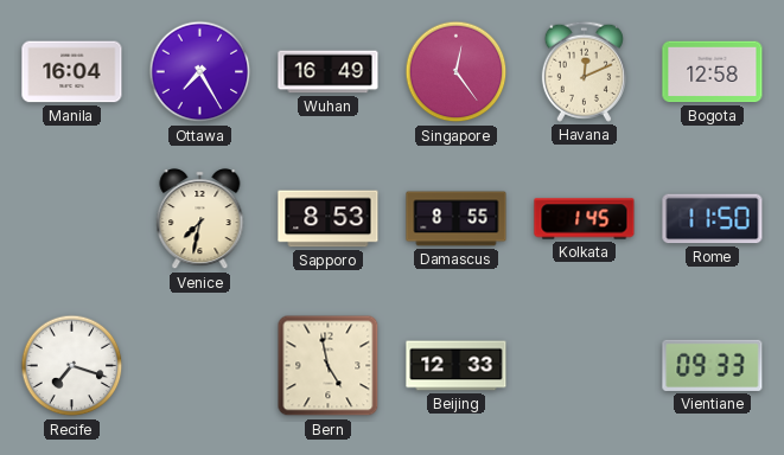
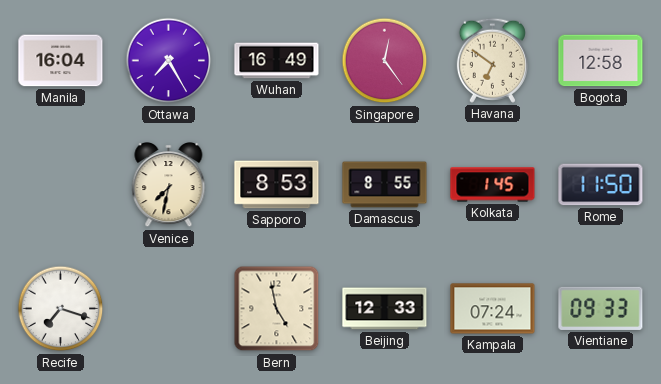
Havana: 12:11 -> 6:51 (492, 60)
Kampala: none -> 07:24 (493, 309)
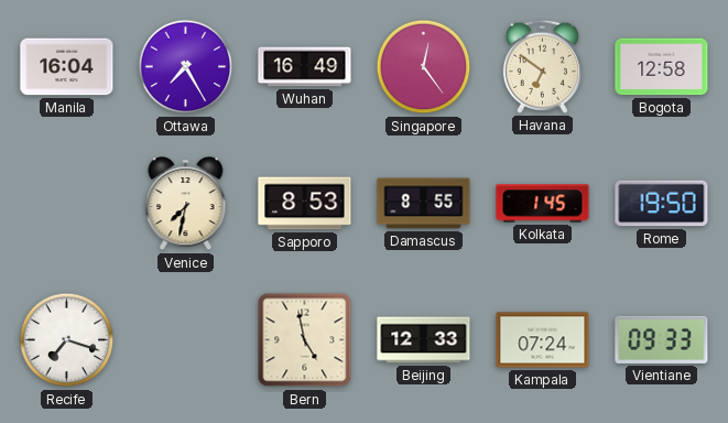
Rome: 11:50 -> 19:50 (662, 204)
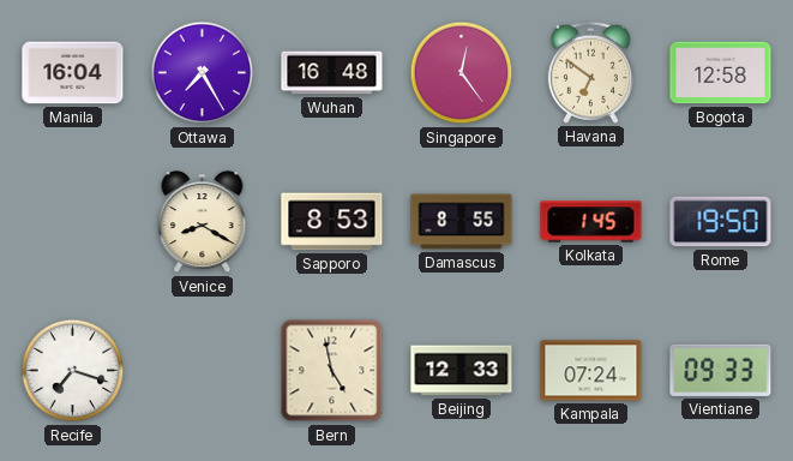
Wuhan: 16:49 -> 16:48 (332, 73)
Venice: 7:32 -> 8:20 (203, 223)
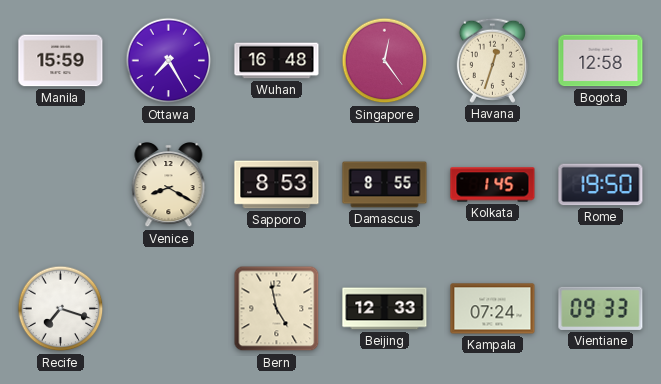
Manila: 16:04 -> 15:59 (61, 61)
Havana: 6:51 -> 12:33 (492, 60)
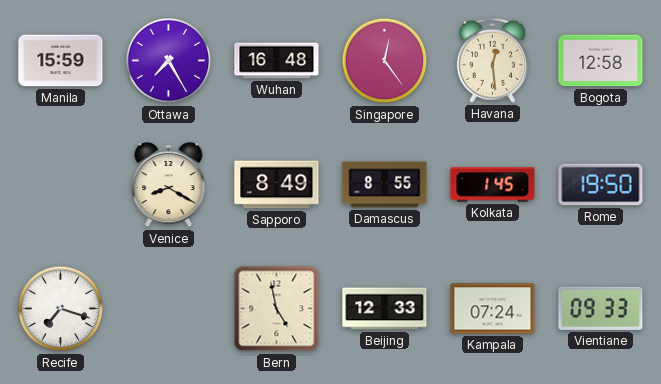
Havana: 12:33 -> 12:29 (492, 60)
Sapporo: 8:53 -> 8:49 (277, 185)
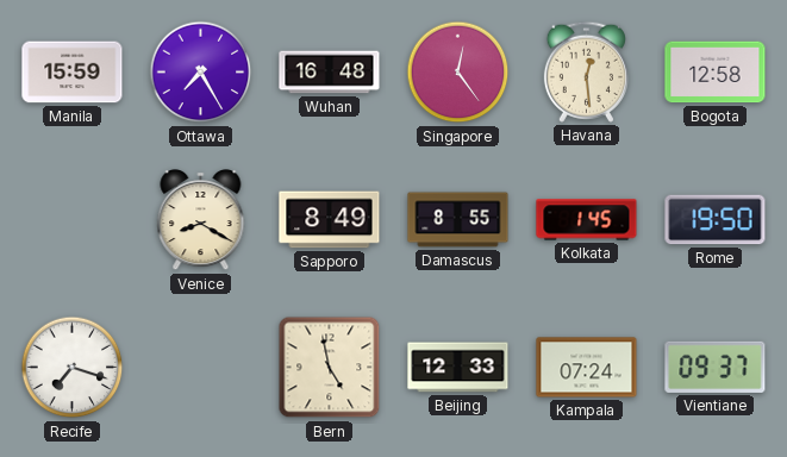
Vientiane: 09:33 -> 09:37 (716, 367)
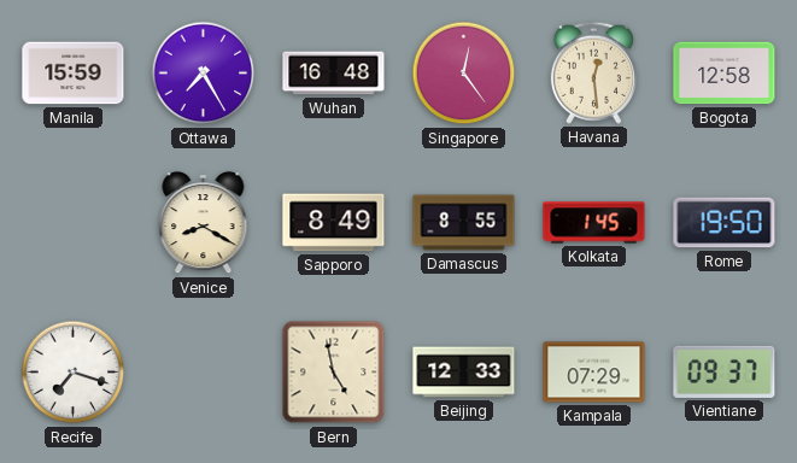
Kampala: 07:24 -> 07:29 (594, 373)
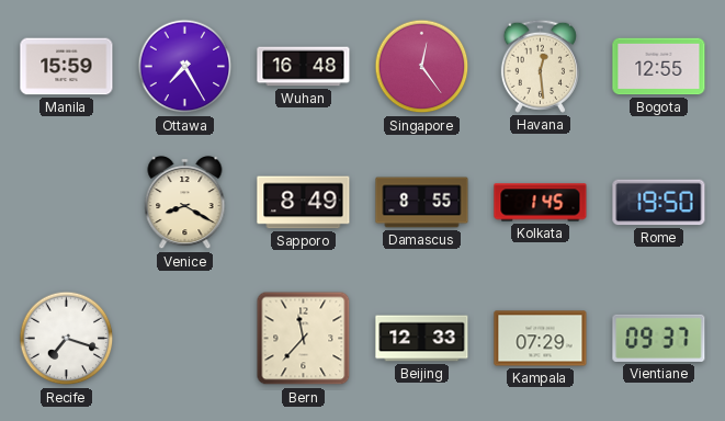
Bogota: 12:58 -> 12:55 (659, 67)
Bern: 4:58 -> 11:37 (304, 339)
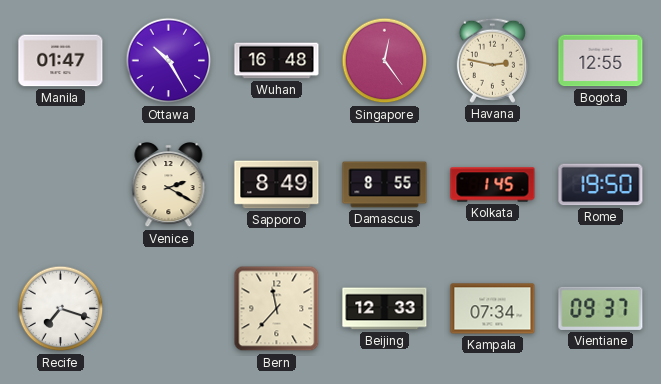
Manila: 15:59 -> 01:47 (61, 61)
Ottawa: 7:25 -> 10:25 (169, 61)
Havana: 12:29 -> 2:47 (492, 60)
Venice: 8:20 -> 2:20 (169, 186)
Kampala: 07:29 -> 07:34 (493, 309)
